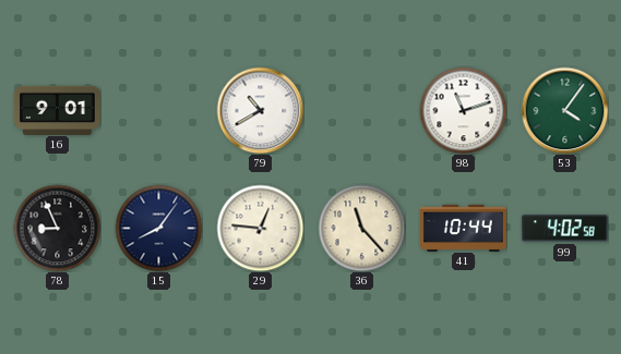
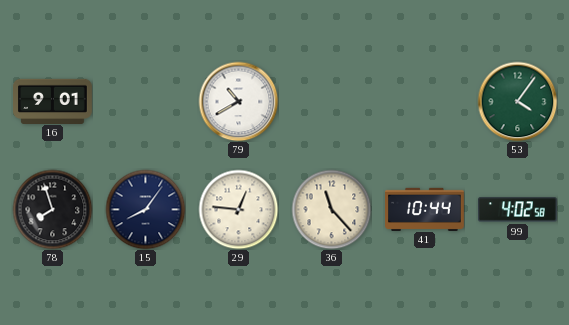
98: 11:12 -> none (463, 110)
78: 8:56 -> 7:57 (52, 209)
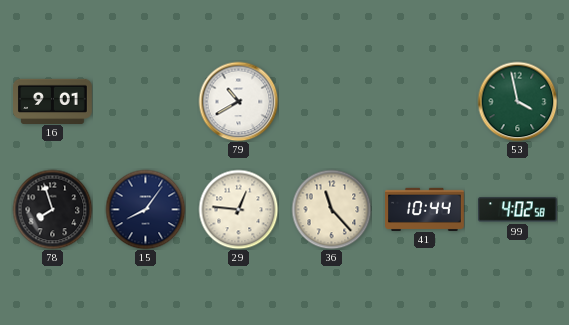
53: 4:06 -> 3:58 (517, 101)
